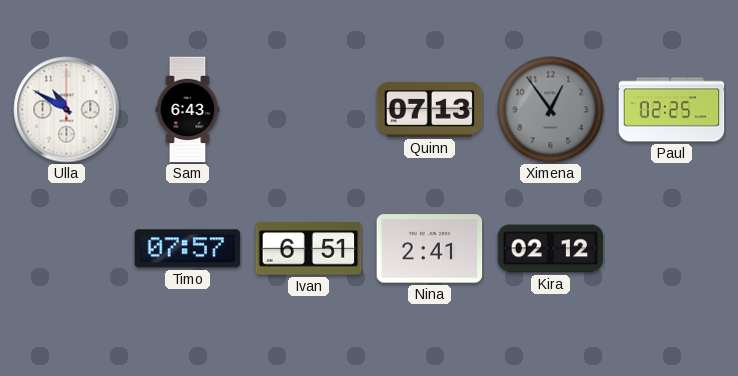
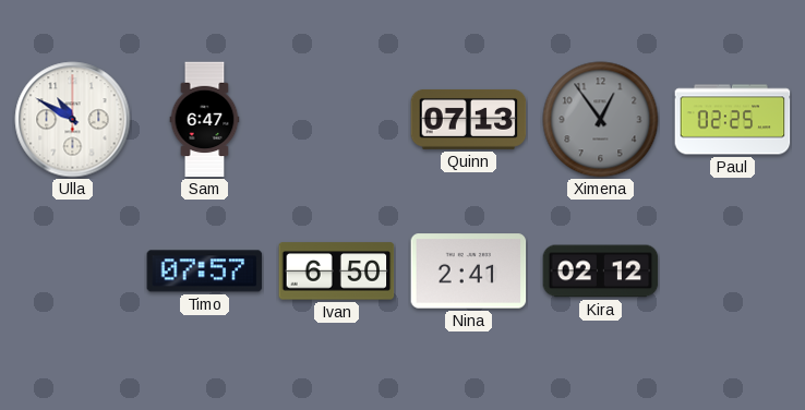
Sam: 6:43 -> 6:47 (205, 120)
Ivan: 6:51 -> 6:50 (337, 272)
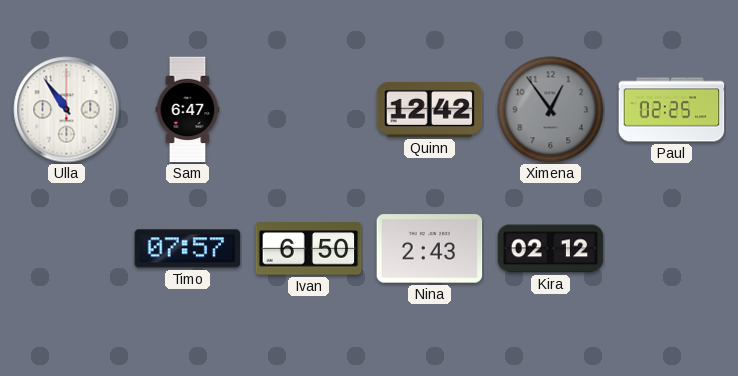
Ulla: 10:50 -> 10:54 (67, 110)
Quinn: 07:13 -> 12:42 (430, 109)
Nina: 2:41 -> 2:43 (430, 249)
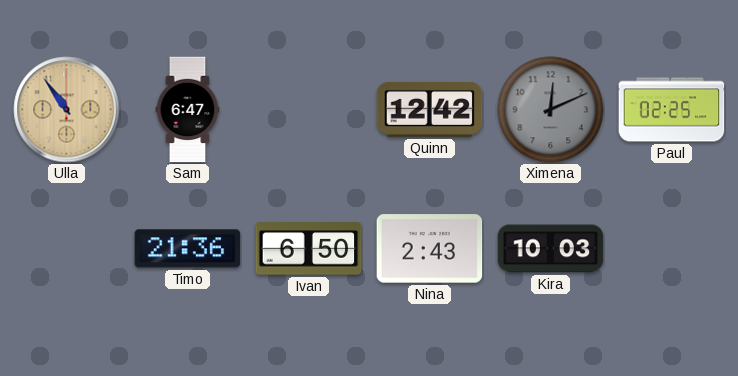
Ulla dial: white -> champagne (67, 110)
Ximena: 12:54 -> 12:11 (551, 110)
Timo: 07:57 -> 21:36 (188, 249)
Kira: 02:12 -> 10:03 (551, 249)
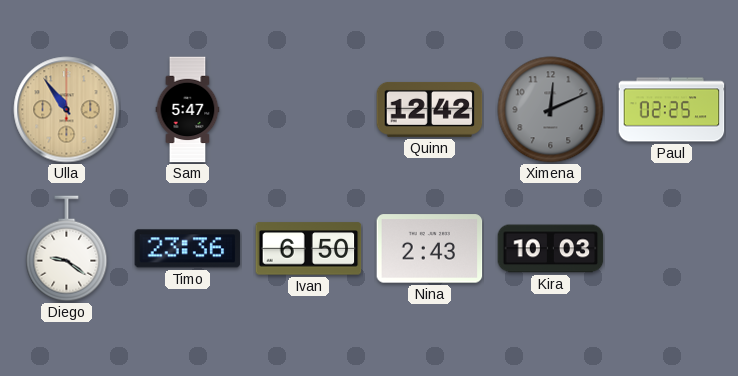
Sam: 6:47 -> 5:47 (188, 110)
Diego: none -> 9:21 (67, 249)
Timo: 21:36 -> 23:36 (188, 249)
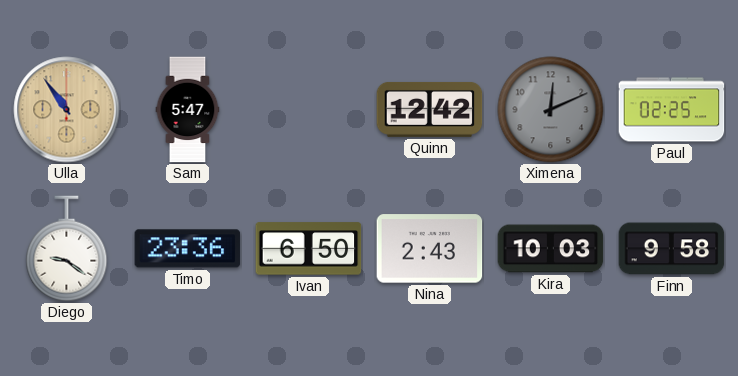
Finn: none -> 9:58 (672, 249)
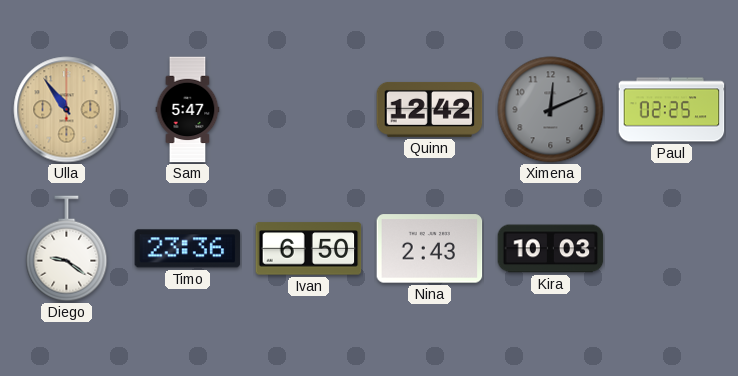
Finn: 9:58 -> none (672, 249)
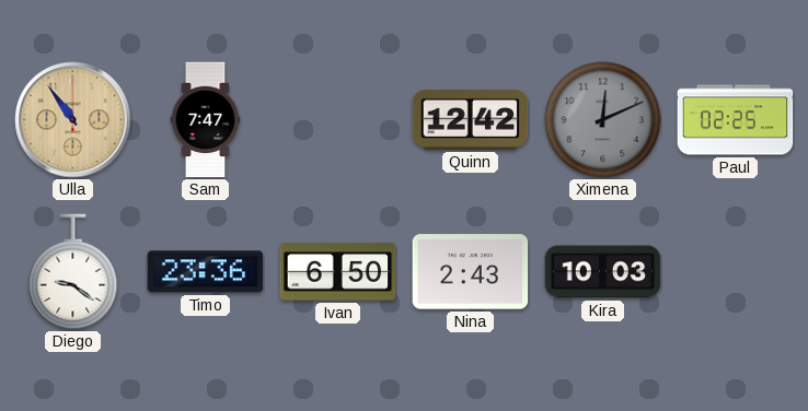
Sam: 5:47 -> 7:47 (206, 120)
